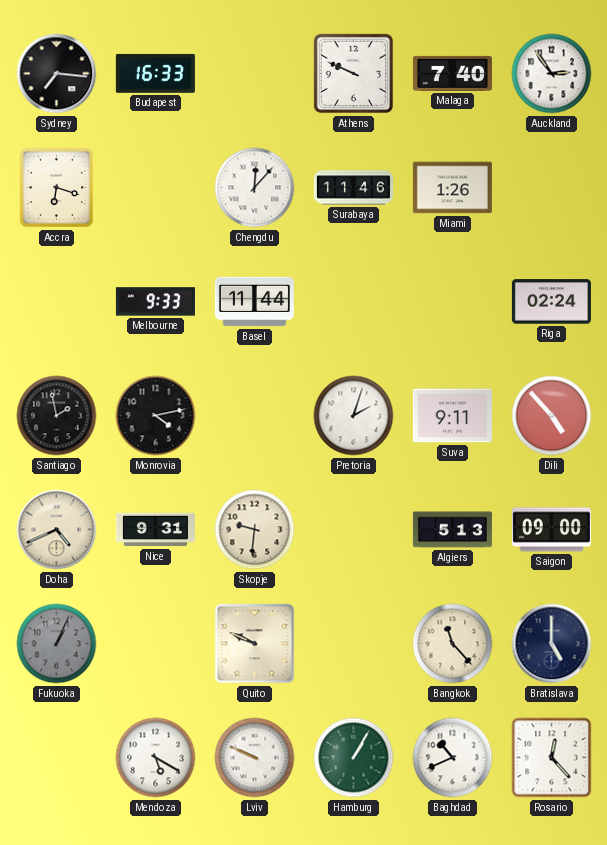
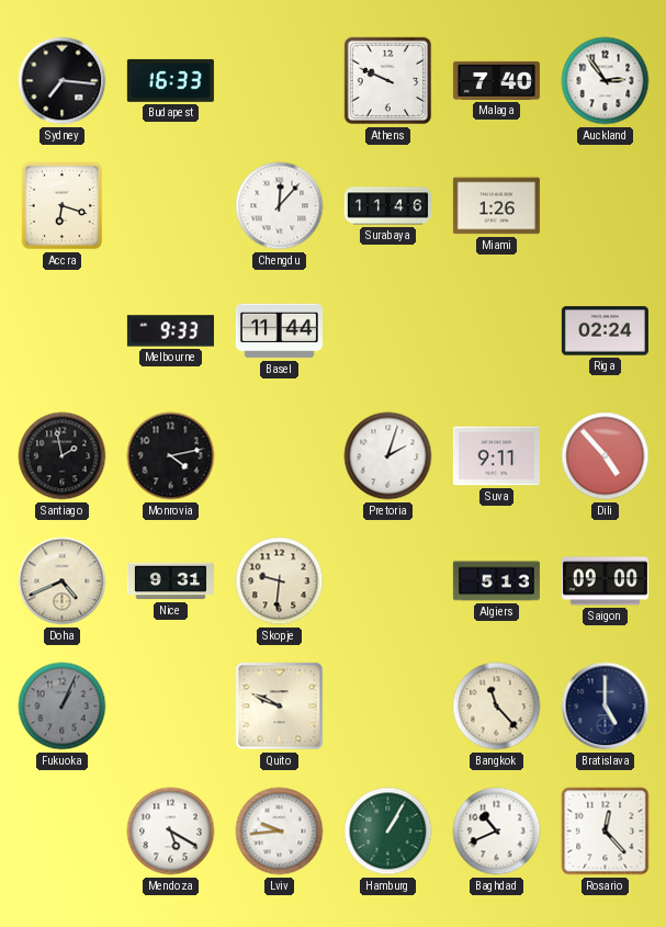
Lviv: 9:49 -> 9:44 (280, 832)
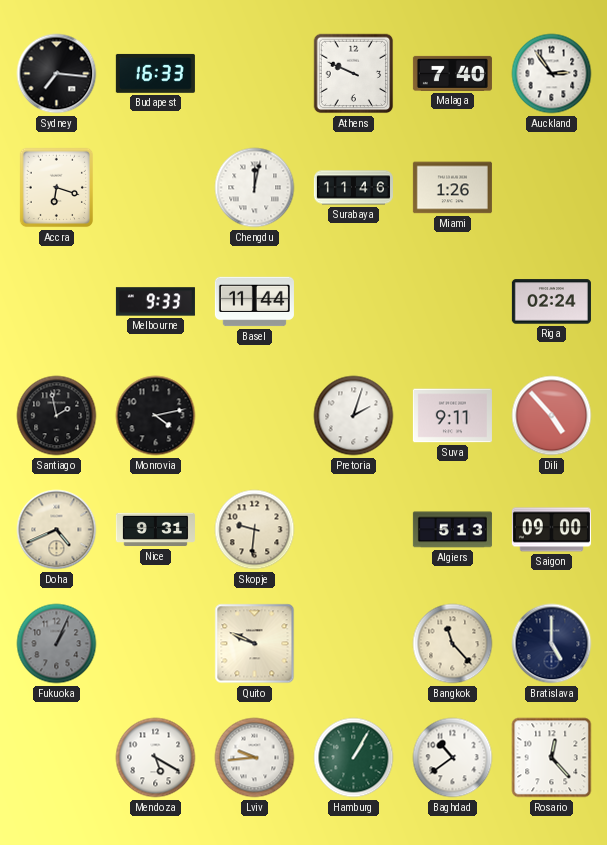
Chengdu: 12:07 -> 12:02 (255, 188)
Baghdad: 10:41 -> 10:39 (453, 758)
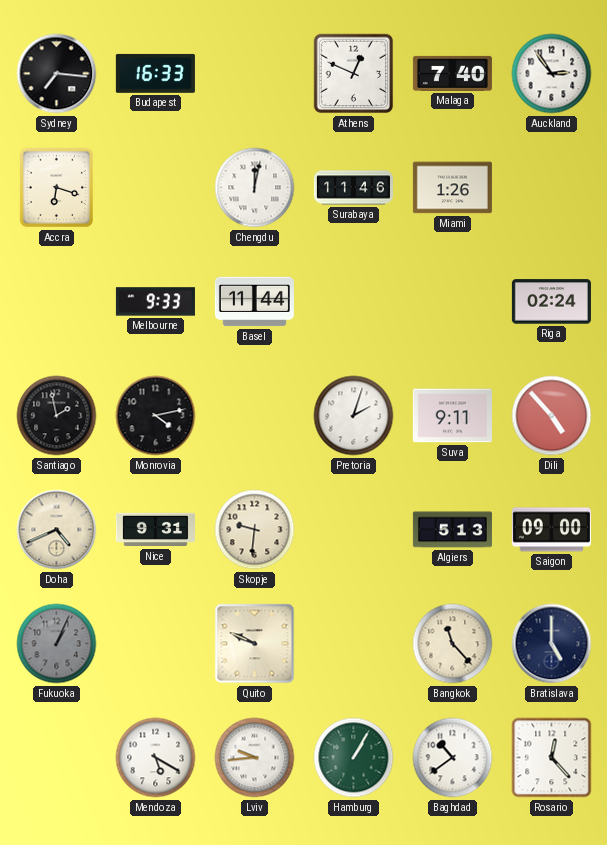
Athens: 9:49 -> 12:49 (354, 74)
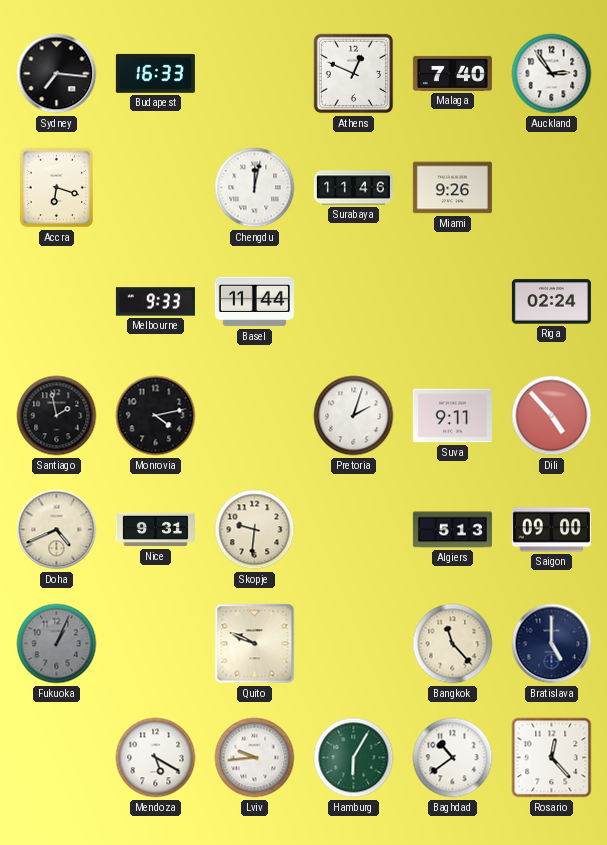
Miami: 1:26 -> 9:26 (452, 188)
Hamburg: 1:05 -> 6:05 (354, 758)
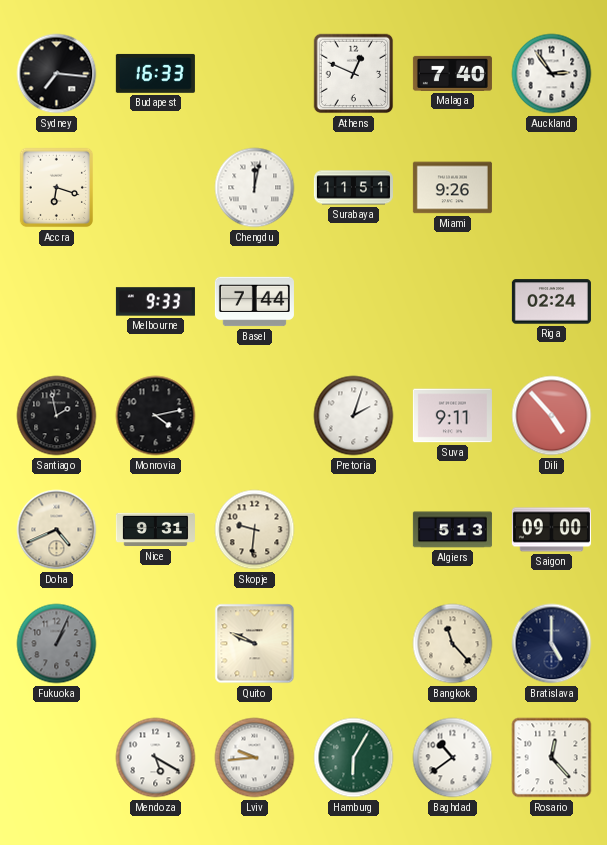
Surabaya: 11:46 -> 11:51 (353, 188)
Basel: 11:44 -> 7:44 (254, 302)
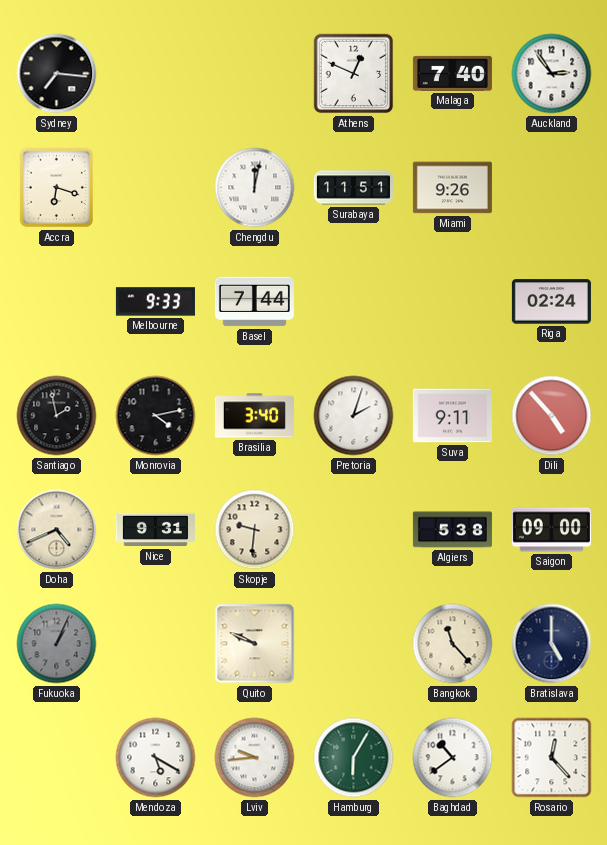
Budapest: 16:33 -> none (155, 73)
Brasilia: none -> 3:40 (254, 416)
Algiers: 5:13 -> 5:38 (452, 530)
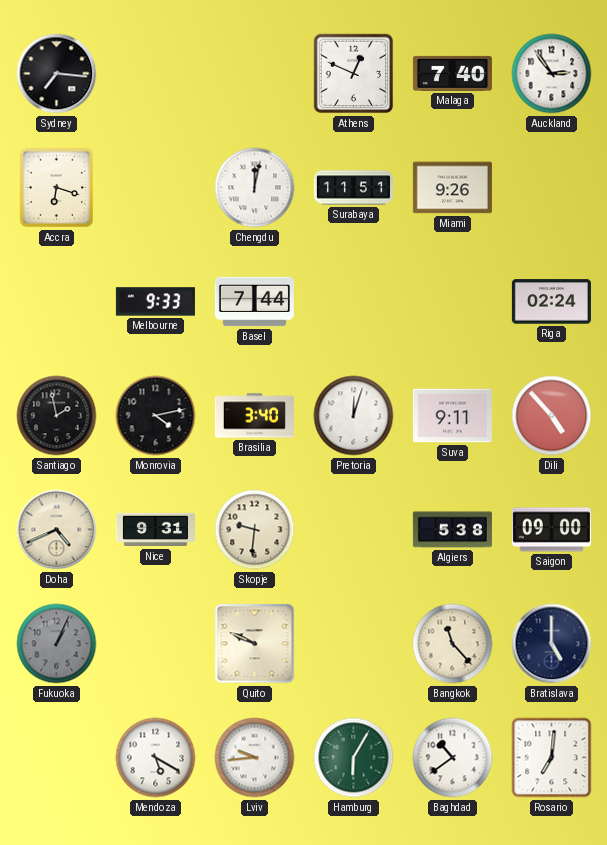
Pretoria: 2:03 -> 12:03 (354, 416)
Rosario: 12:23 -> 7:01 (552, 758)
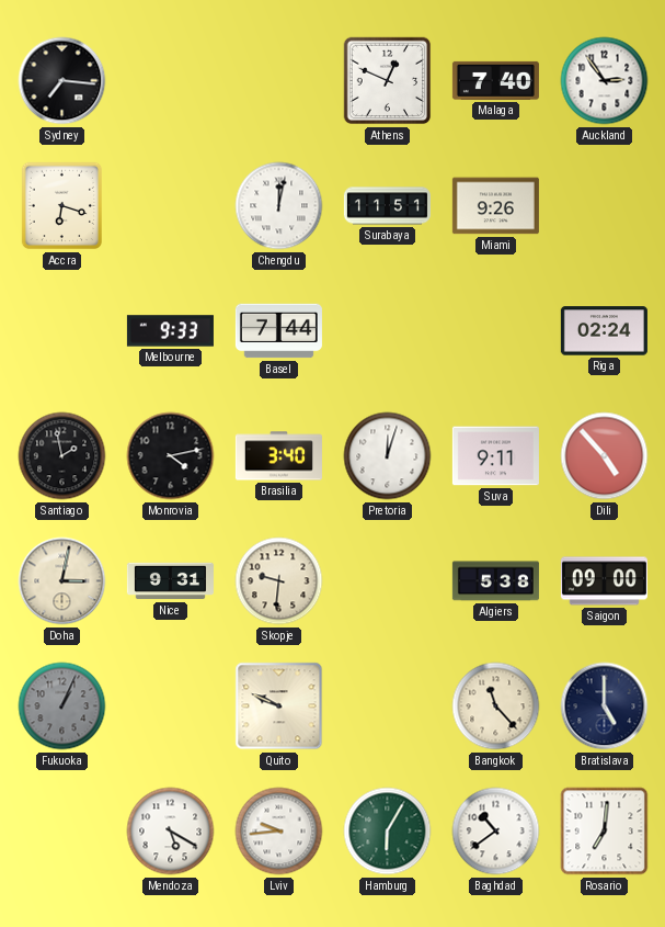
Doha: 4:41 -> 3:02 (62, 581)
